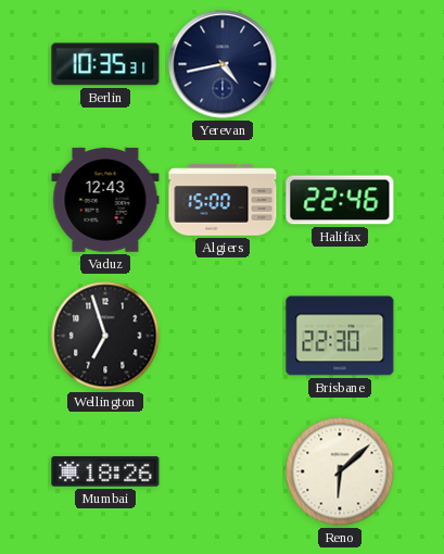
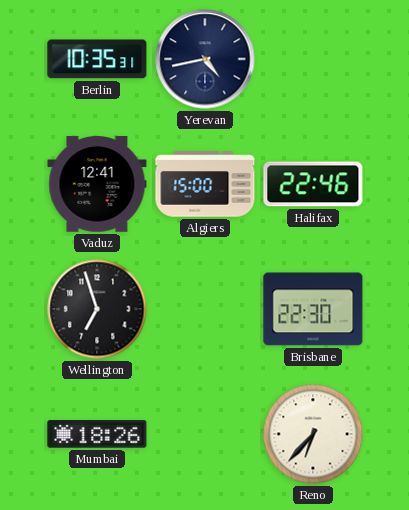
Vaduz: 12:43 -> 12:41 (97, 184)
Reno: 6:08 -> 6:37 (313, 434)
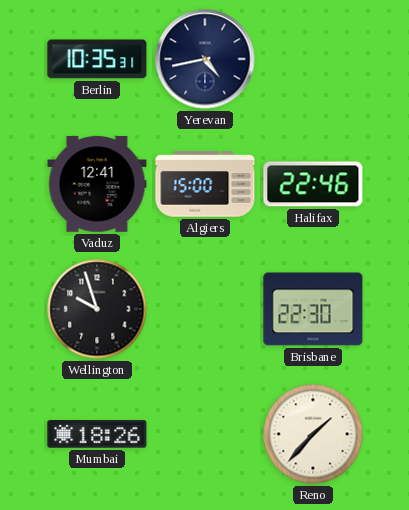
Wellington: 6:57 -> 9:57 (97, 309)
Reno: 6:37 -> 1:37 (313, 434)
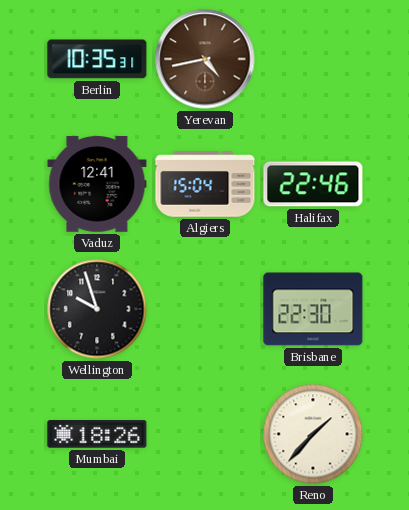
Yerevan dial: navy -> brown (205, 59)
Algiers: 15:00 -> 15:04 (205, 184)
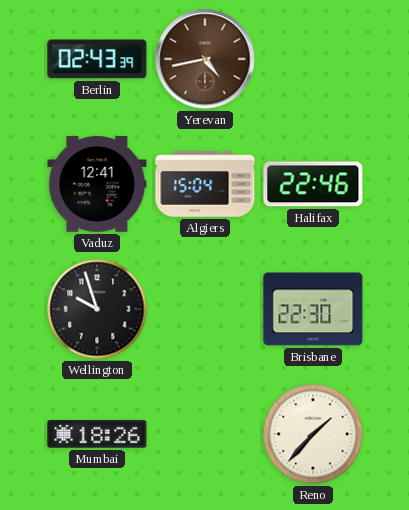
Berlin: 10:35 -> 02:43 (97, 59)
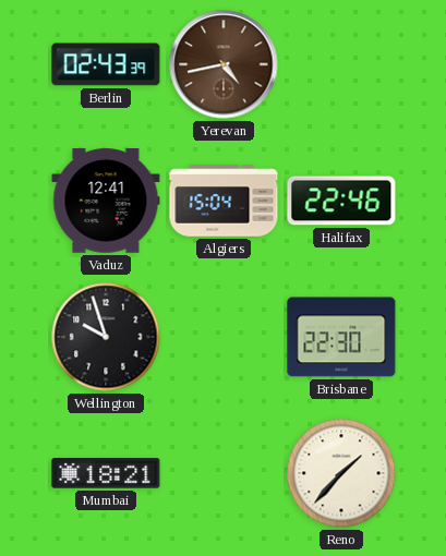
Mumbai: 18:26 -> 18:21 (106, 473)
